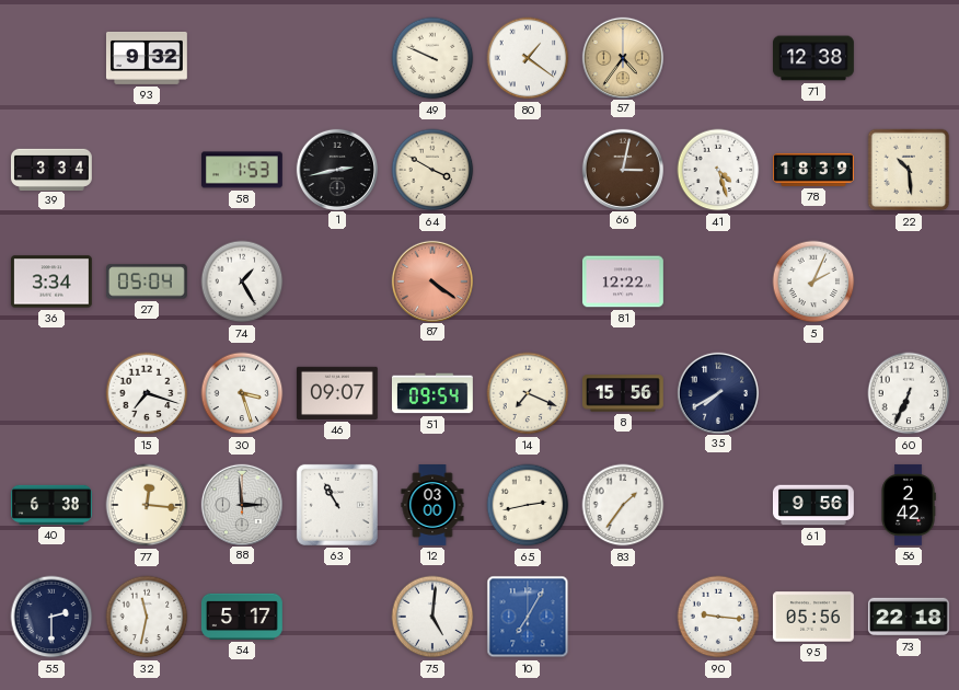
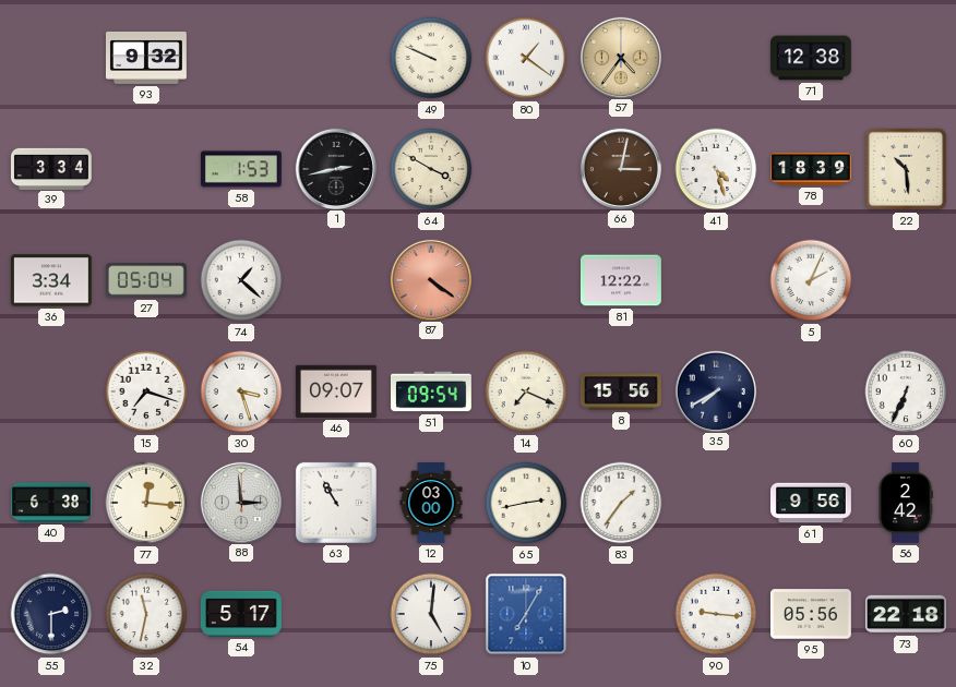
74: 1:25 -> 1:22 (241, 280)
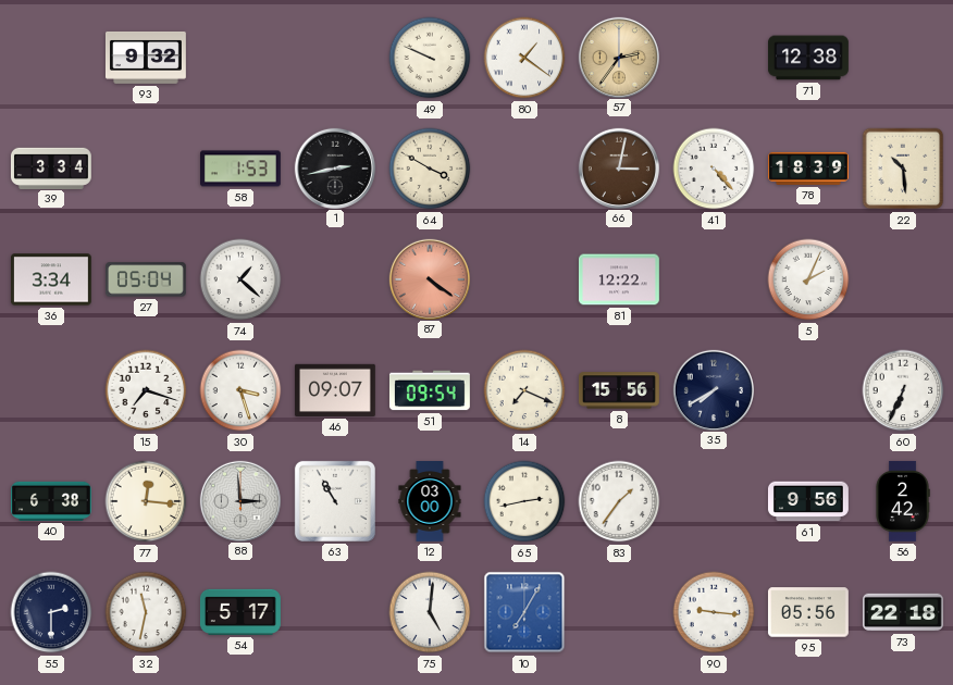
57: 4:36 -> 2:36 (618, 57)
41: 4:27 -> 4:23 (714, 169)
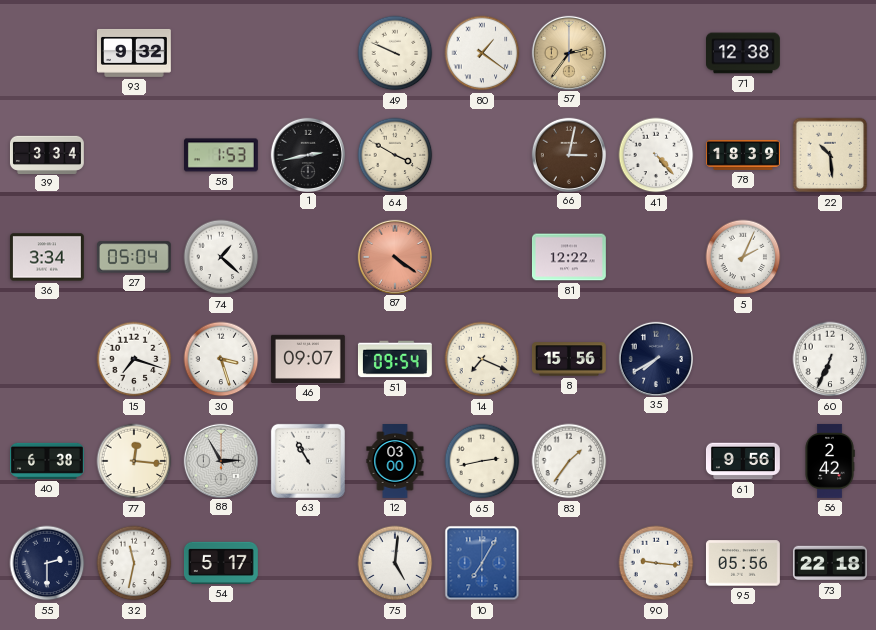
88: 2:59 -> 2:55 (220, 460)
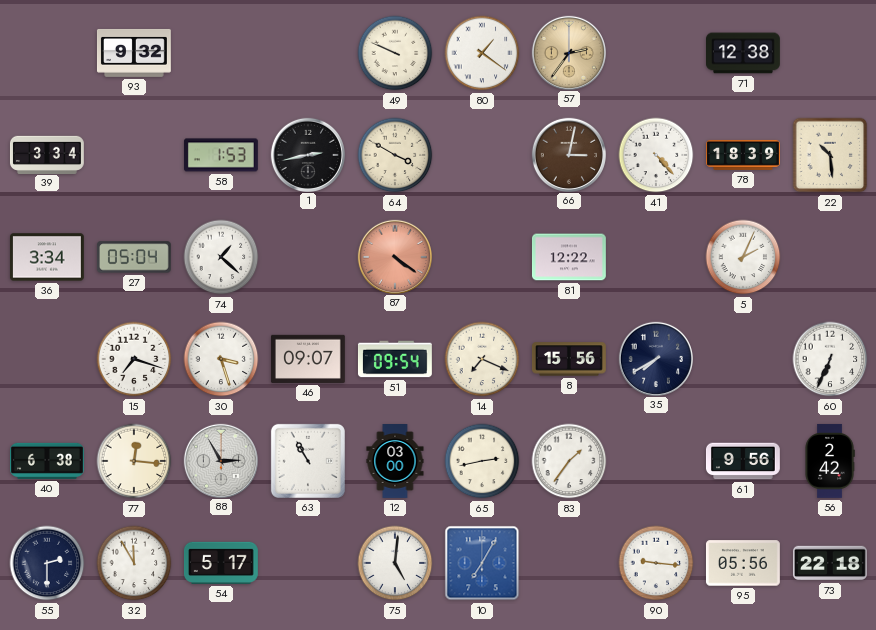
32: 11:32 -> 11:55 (134, 563)
